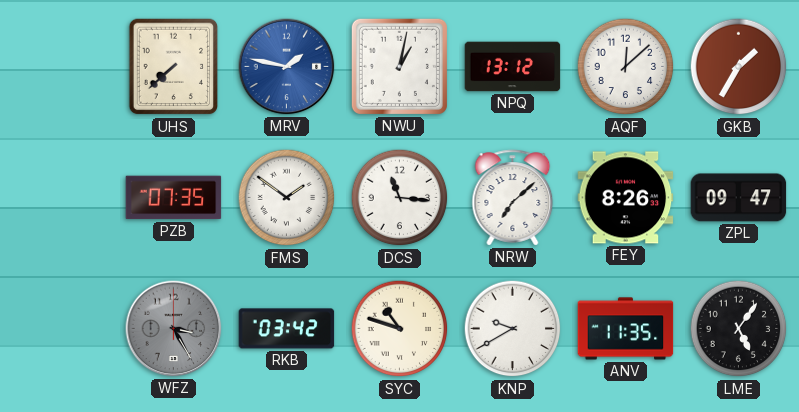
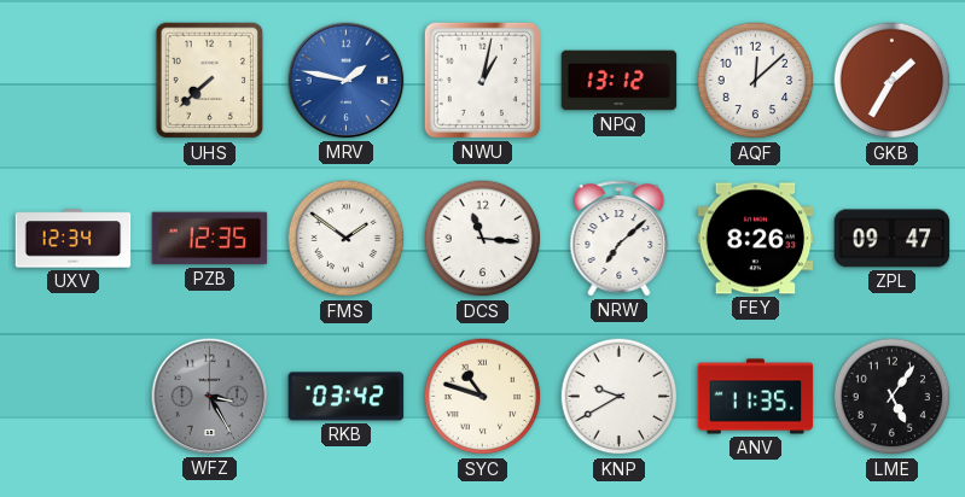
UXV: none -> 12:34 (74, 239)
PZB: 07:35 -> 12:35 (210, 239)
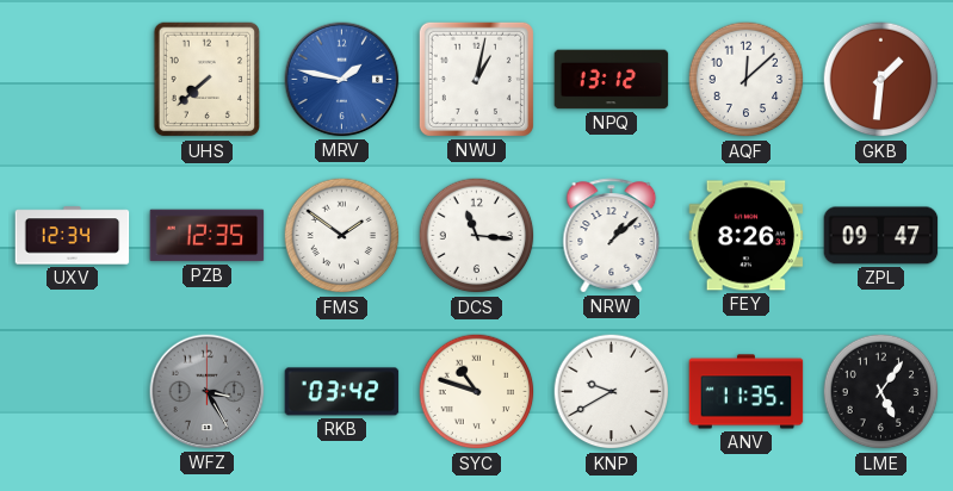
GKB: 1:35 -> 1:31 (881, 80)
NRW: 7:08 -> 1:08 (612, 236)
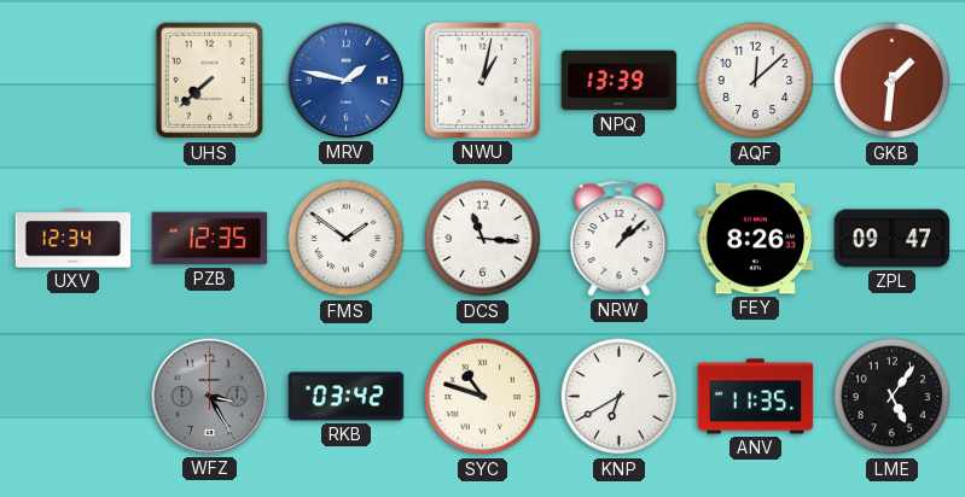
NPQ: 13:12 -> 13:39 (620, 81)
KNP: 9:40 -> 6:40 (620, 397)
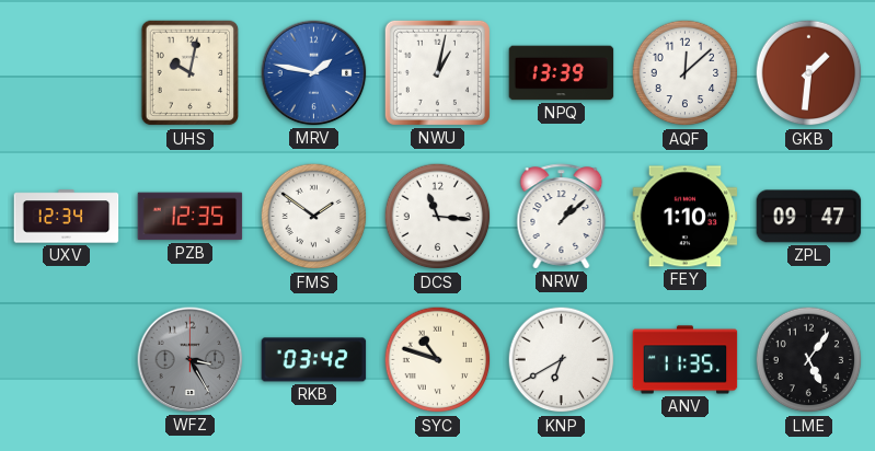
UHS: 7:38 -> 10:02 (191, 73)
FEY: 8:26 -> 1:10 (686, 217)
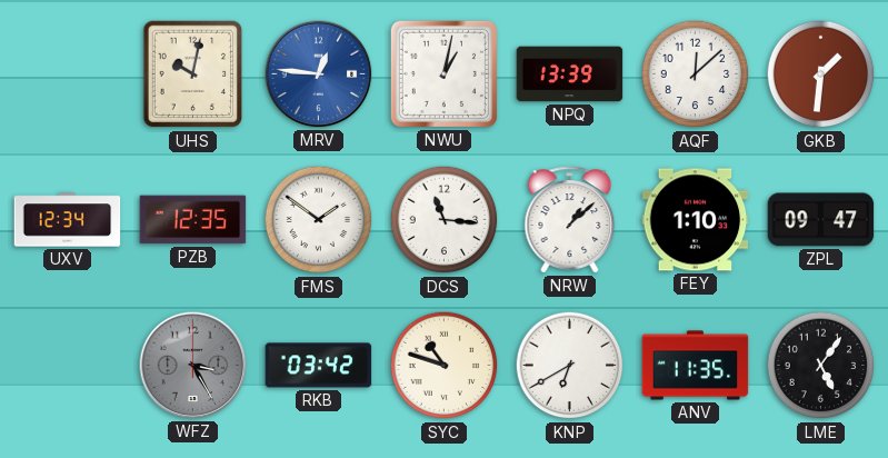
MRV: 1:47 -> 12:46 (319, 74)
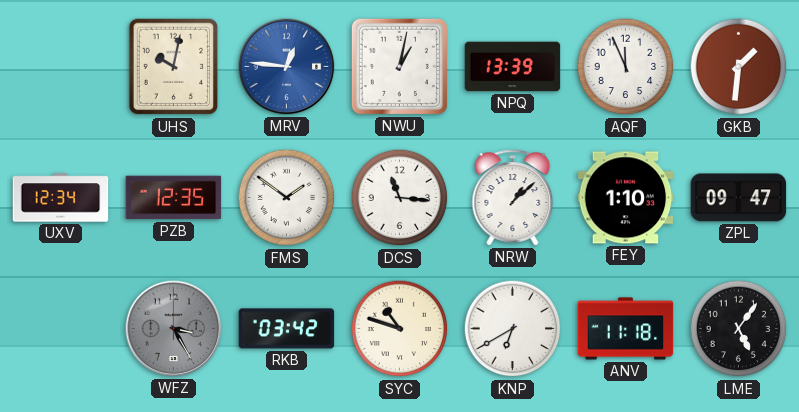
AQF: 12:08 -> 11:56 (626, 67)
ANV: 11:35 -> 11:18 (626, 329)
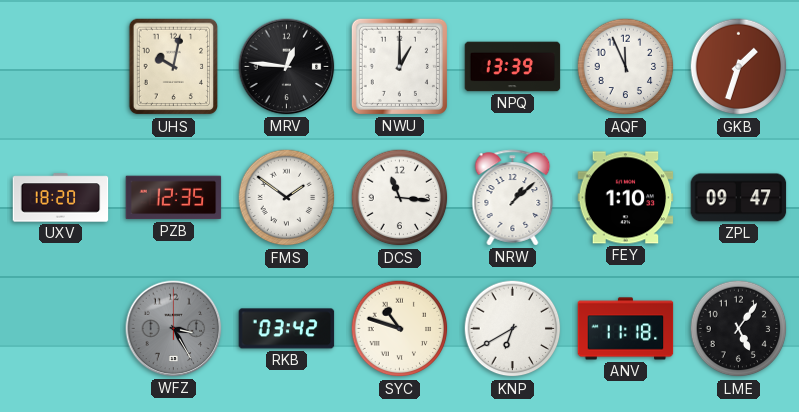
MRV dial: blue -> black (287, 67)
NWU: 1:02 -> 1:00 (399, 66)
GKB: 1:31 -> 1:33 (739, 67)
UXV: 12:34 -> 18:20 (61, 198)
